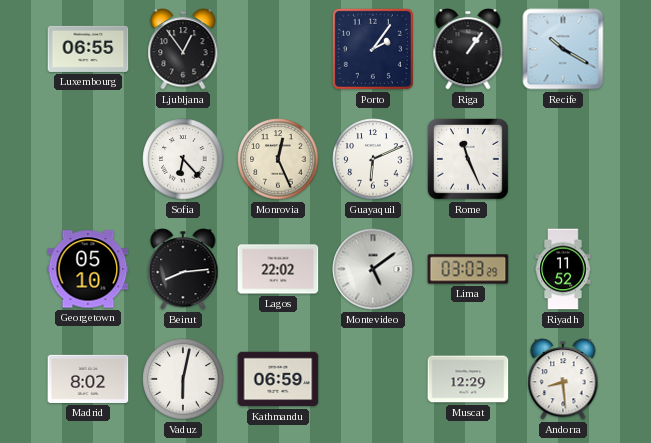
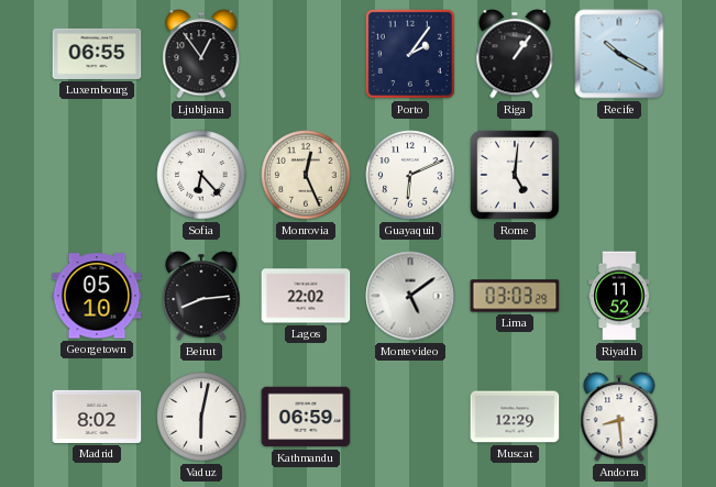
Rome: 11:26 -> 5:01 (516, 176)
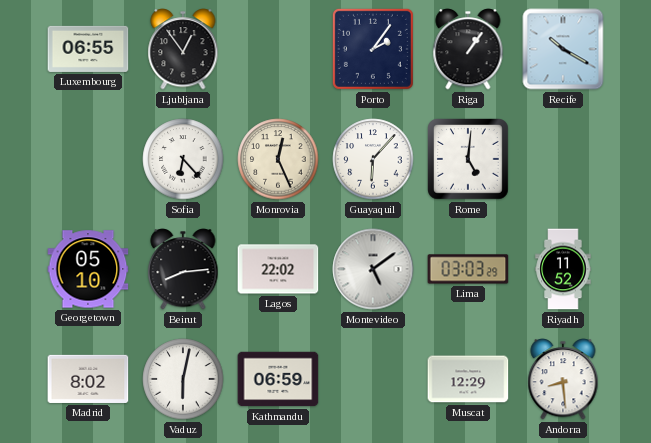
Guayaquil: 6:11 -> 6:07 (373, 159)
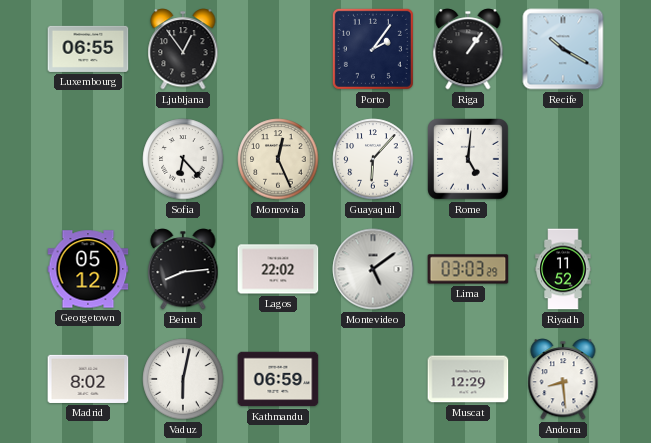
Georgetown: 05:10 -> 05:12 (88, 269)
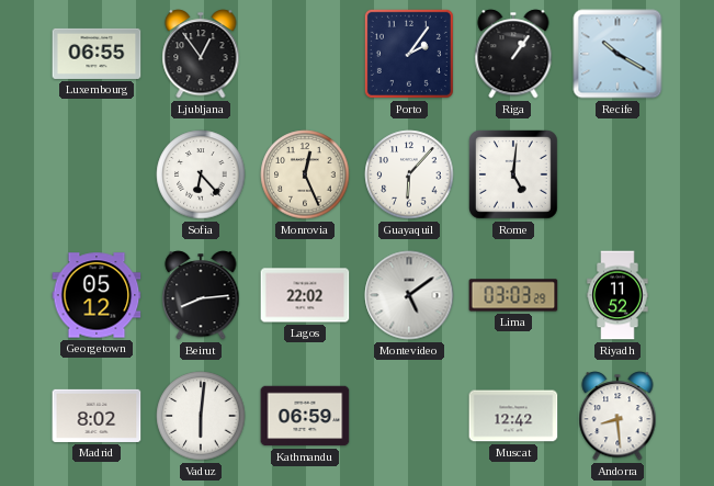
Vaduz: 6:02 -> 6:01 (201, 416)
Muscat: 12:29 -> 12:42 (513, 416)
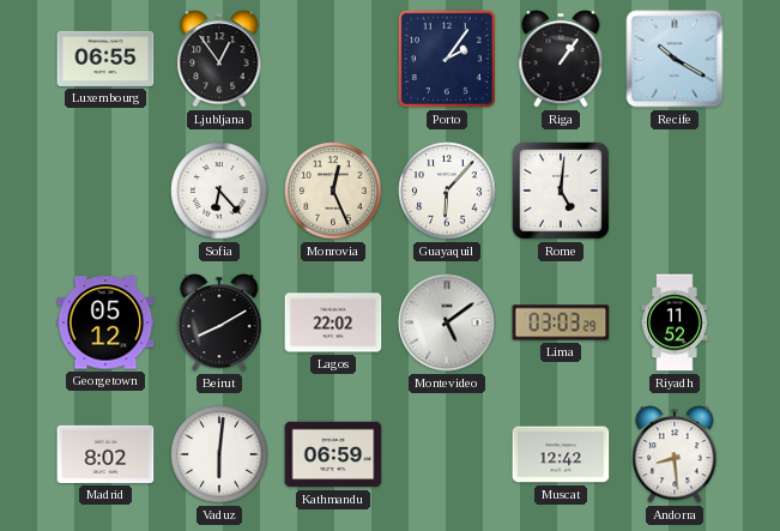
Beirut: 8:14 -> 8:10 (219, 322)
